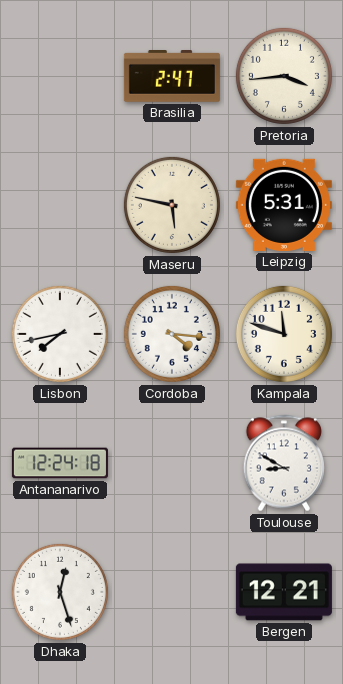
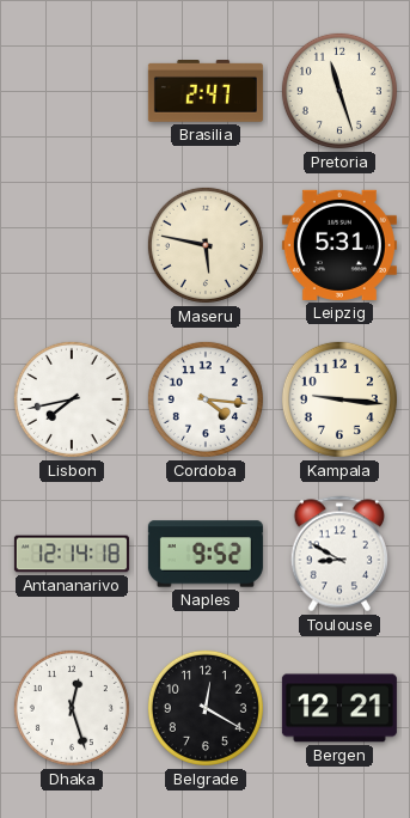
Pretoria: 3:44 -> 11:27 (339, 91)
Kampala: 11:48 -> 9:16 (339, 399)
Antananarivo: 12:24 -> 12:14 (72, 554)
Naples: none -> 9:52 (206, 554)
Belgrade: none -> 12:20 (206, 708)
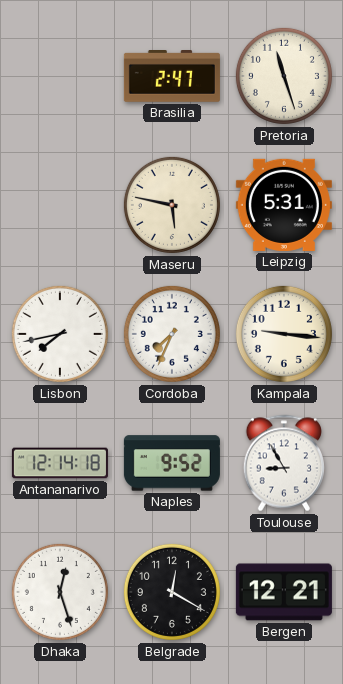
Cordoba: 4:16 -> 7:34 (172, 334)
Toulouse: 8:50 -> 8:55 (283, 463)
